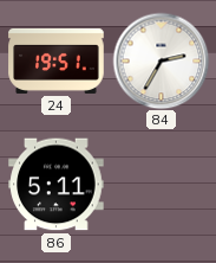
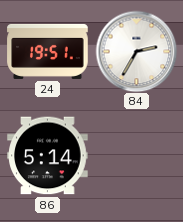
86: 5:11 -> 5:14 (48, 156)
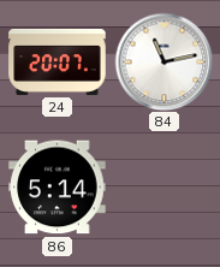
24: 19:51 -> 20:07 (58, 61)
84: 2:35 -> 11:13 (163, 61)
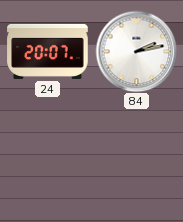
84: 11:13 -> 2:13 (136, 51)
86: 5:14 -> none (58, 188)
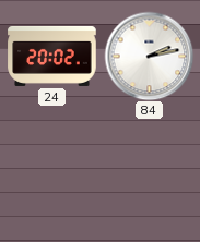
24: 20:07 -> 20:02 (52, 56)
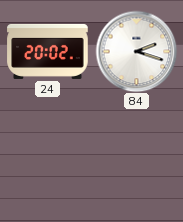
84: 2:13 -> 2:18 (136, 51)
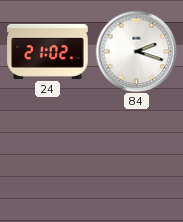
24: 20:02 -> 21:02 (48, 51)
